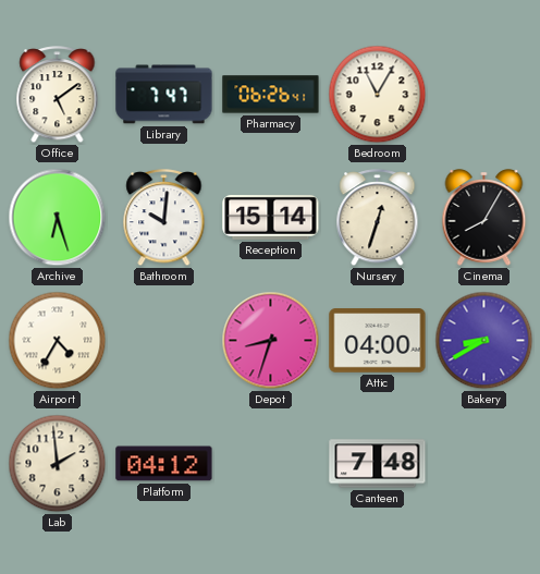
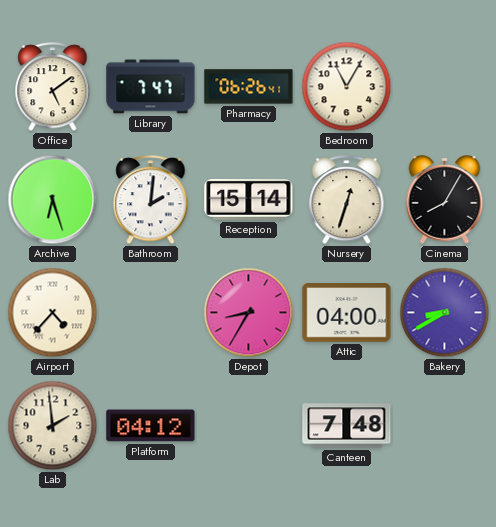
Bathroom: 10:01 -> 2:01 (151, 200)
Airport: 4:35 -> 4:37 (53, 313)
Depot: 8:33 -> 8:35 (249, 313)
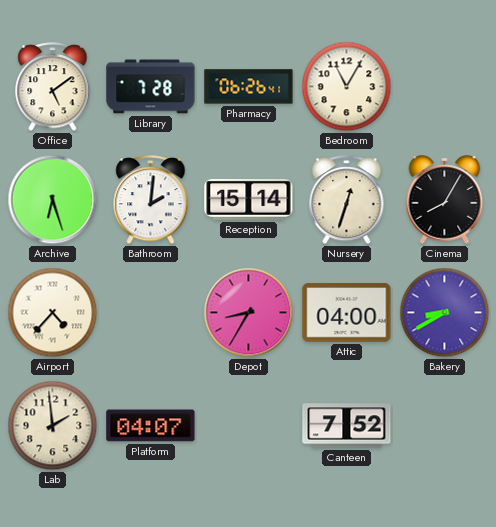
Library: 7:47 -> 7:28 (151, 87)
Platform: 04:12 -> 04:07 (151, 426)
Canteen: 7:48 -> 7:52 (347, 426)
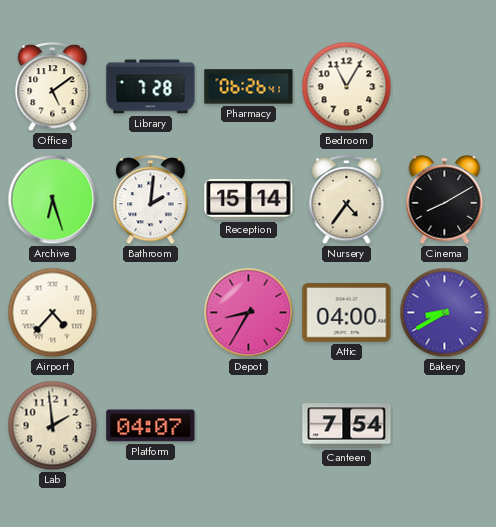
Nursery: 12:33 -> 4:36 (347, 200)
Cinema: 8:05 -> 8:10 (445, 200)
Canteen: 7:52 -> 7:54 (347, 426)
